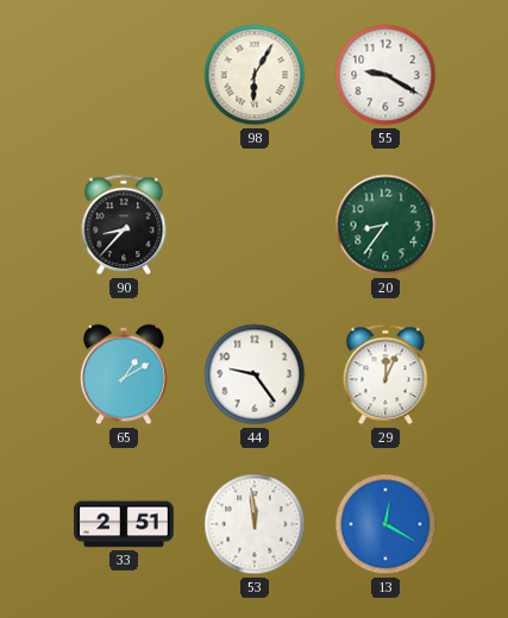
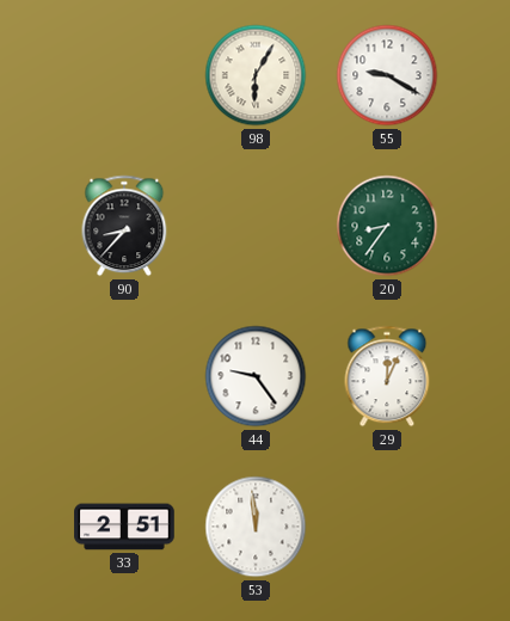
65: 1:10 -> none (124, 374)
13: 12:20 -> none (385, 524)
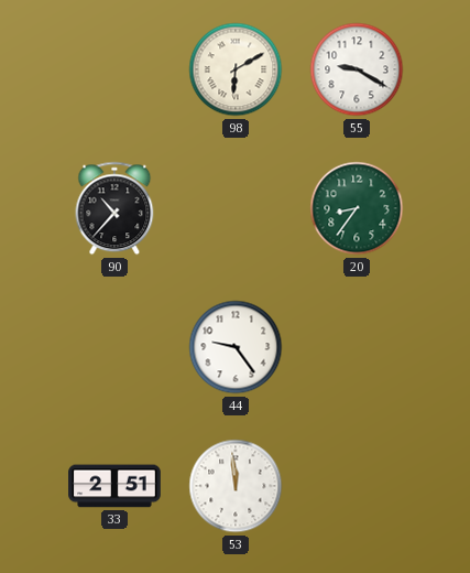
98: 6:05 -> 6:10 (236, 69)
90: 8:37 -> 10:37 (114, 208)
29: 12:04 -> none (387, 376)
